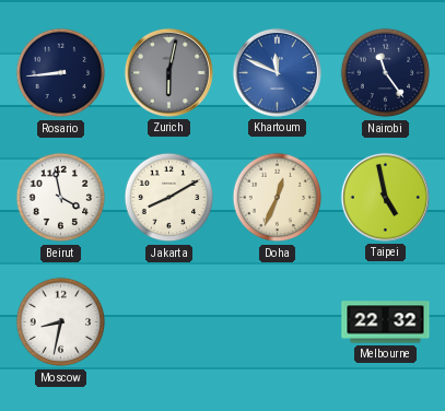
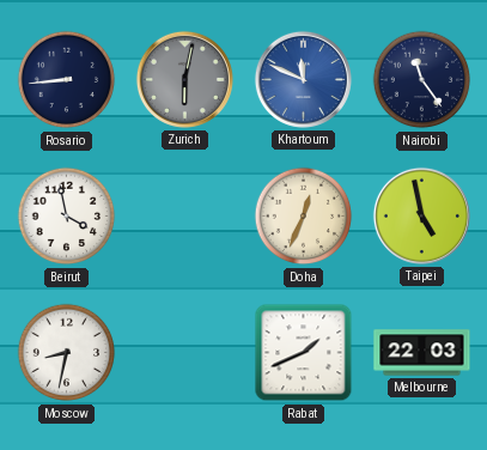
Jakarta: 8:10 -> none (169, 198)
Rabat: none -> 1:41 (304, 353)
Melbourne: 22:32 -> 22:03 (422, 353)
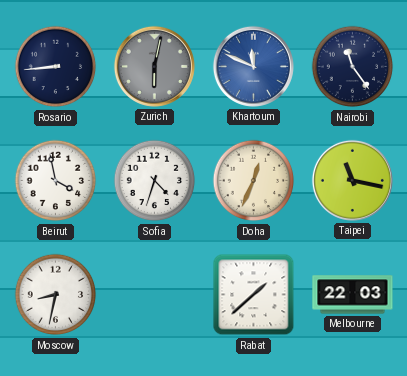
Sofia: none -> 4:33 (155, 181)
Taipei: 4:58 -> 11:17 (352, 180)
Rabat: 1:41 -> 1:38 (254, 295)
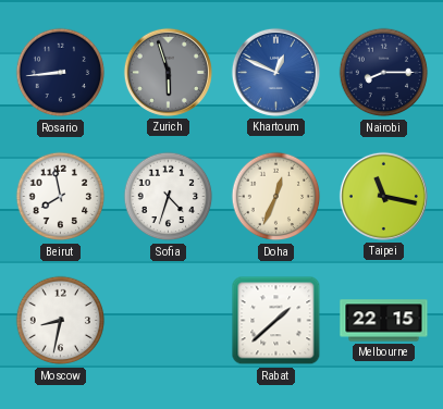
Zurich: 6:02 -> 5:57 (168, 72)
Khartoum: 11:49 -> 12:49 (275, 72)
Nairobi: 11:24 -> 8:15 (384, 73)
Beirut: 3:58 -> 7:58 (61, 197)
Melbourne: 22:03 -> 22:15 (384, 321)
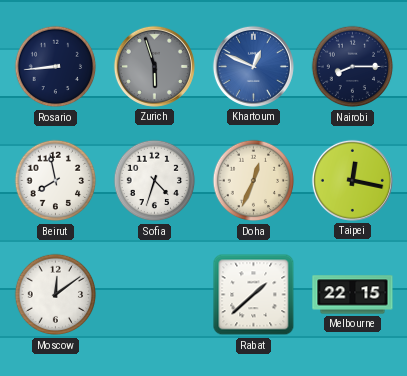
Taipei: 11:17 -> 12:17 (352, 180)
Moscow: 8:32 -> 12:09 (56, 295)
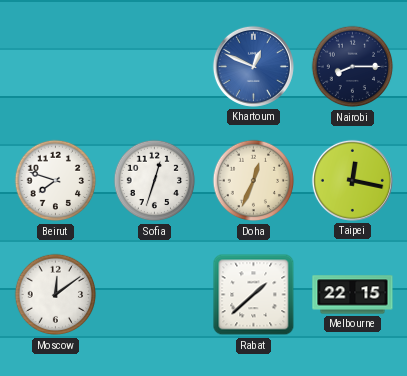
Rosario: 8:44 -> none (56, 67)
Zurich: 5:57 -> none (154, 66)
Beirut: 7:58 -> 7:48 (56, 181)
Sofia: 4:33 -> 12:33 (155, 181)
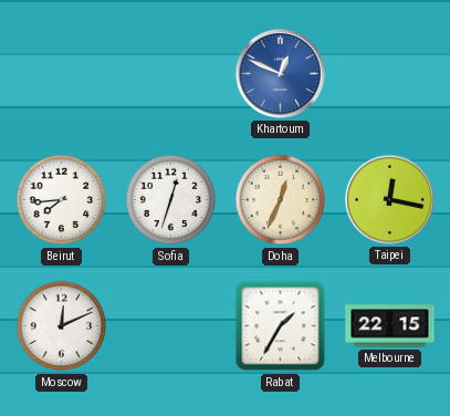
Nairobi: 8:15 -> none (353, 67)
Beirut: 7:48 -> 7:44 (62, 200)
Moscow: 12:09 -> 12:11 (62, 326)
Rabat: 1:38 -> 1:35 (281, 326)
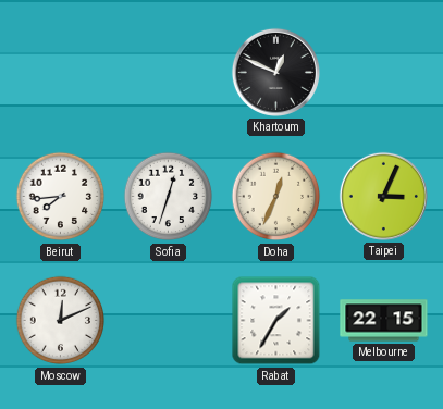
Khartoum dial: blue -> black (275, 72)
Taipei: 12:17 -> 3:04 (383, 196)
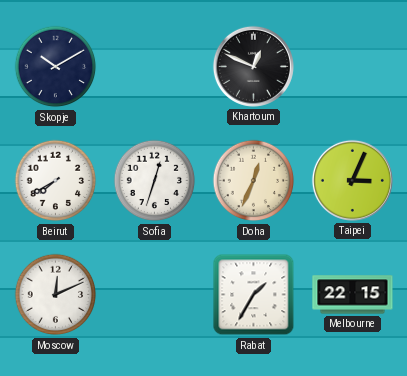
Skopje: none -> 10:10 (56, 67)
Beirut: 7:44 -> 7:40 (56, 181)
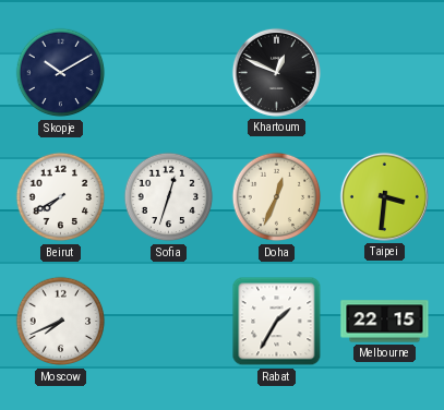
Taipei: 3:04 -> 3:31 (384, 196)
Moscow: 12:11 -> 7:41 (61, 322)
